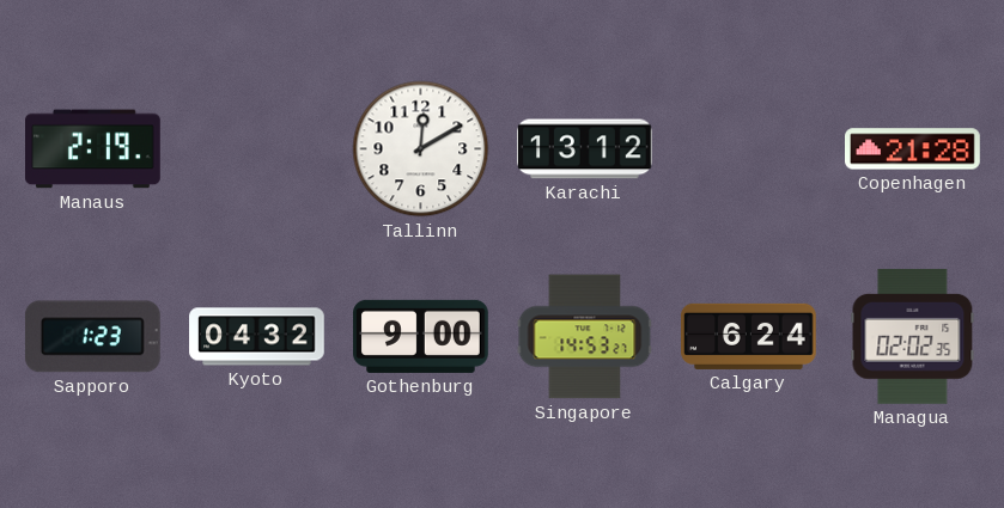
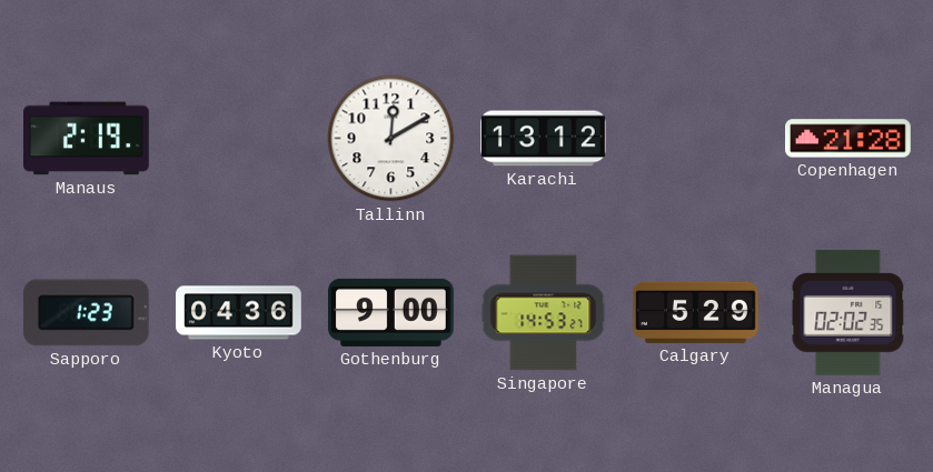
Kyoto: 04:32 -> 04:36 (239, 313)
Calgary: 6:24 -> 5:29 (696, 312)
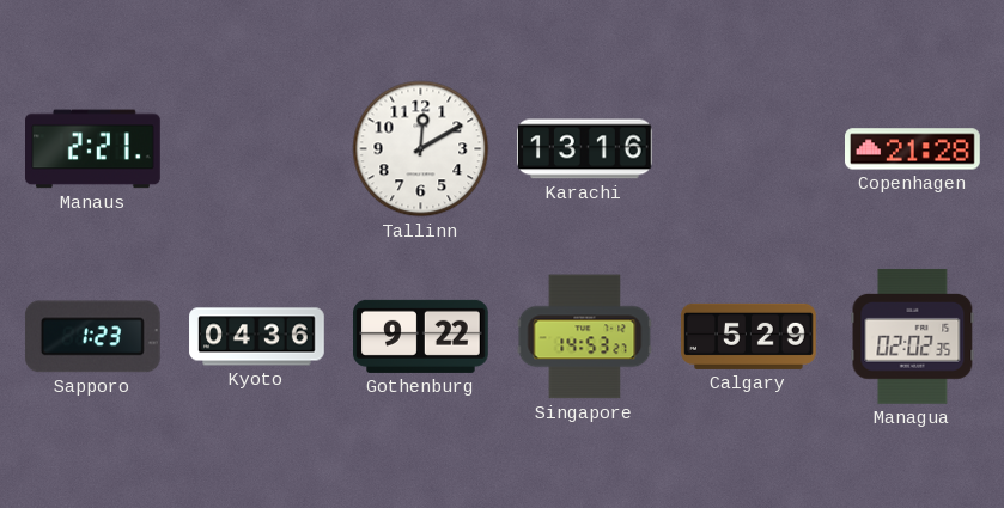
Manaus: 2:19 -> 2:21 (93, 149)
Karachi: 13:12 -> 13:16 (585, 149)
Gothenburg: 9:00 -> 9:22 (421, 336)
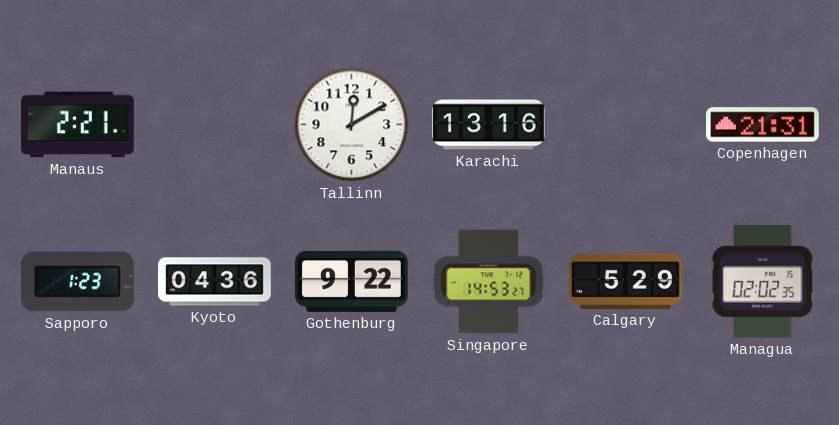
Copenhagen: 21:28 -> 21:31 (763, 125)
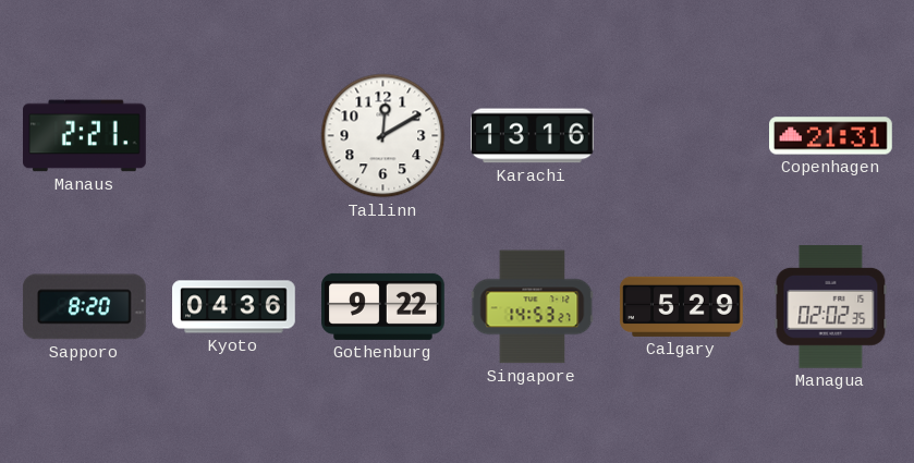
Sapporo: 1:23 -> 8:20 (84, 307)
